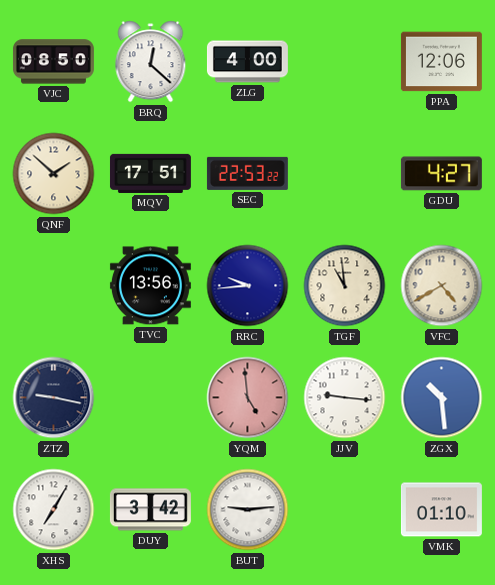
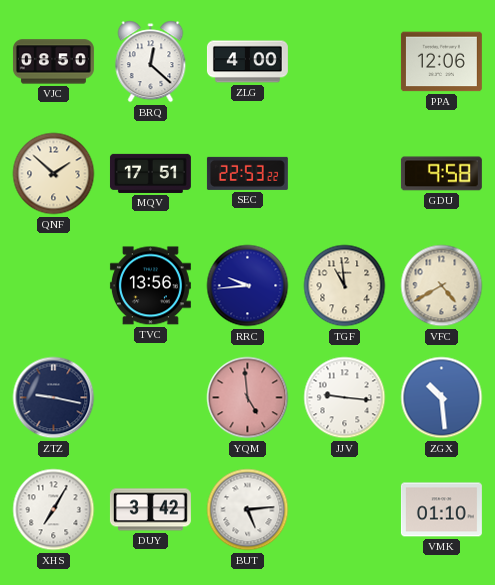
GDU: 4:27 -> 9:58 (441, 174)
BUT: 9:14 -> 5:14 (248, 510)
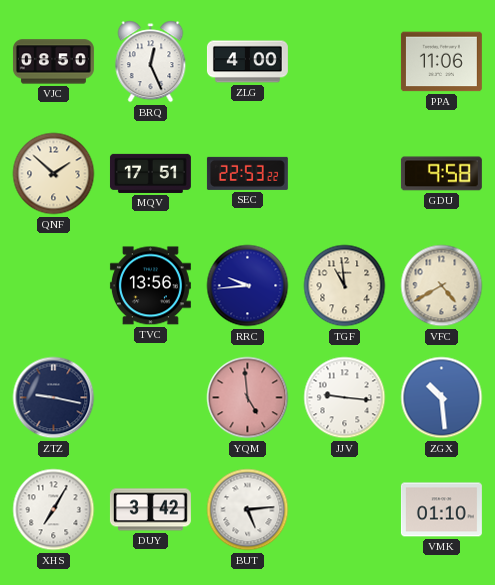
BRQ: 12:22 -> 12:26 (151, 62)
PPA: 12:06 -> 11:06 (441, 62)
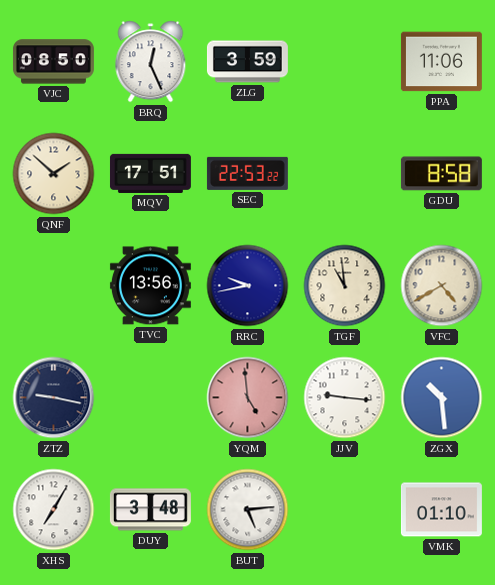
ZLG: 4:00 -> 3:59 (247, 62)
GDU: 9:58 -> 8:58 (441, 174)
RRC: 9:44 -> 9:43 (248, 286)
DUY: 3:42 -> 3:48 (150, 510)
